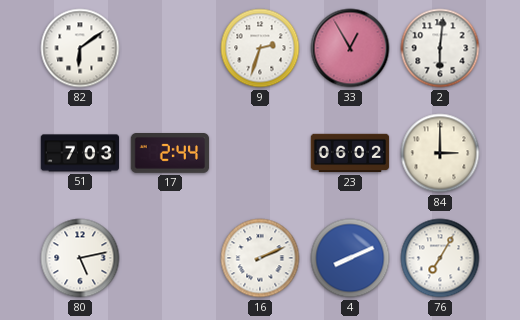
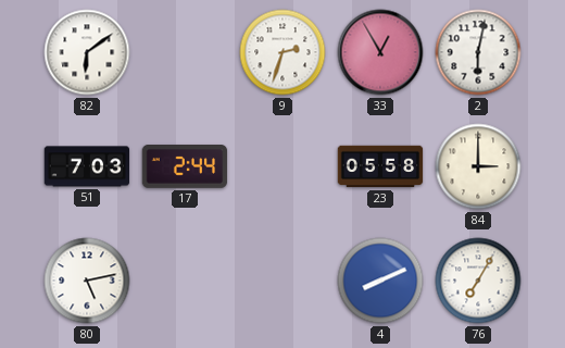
2: 6:01 -> 6:02 (478, 52)
23: 06:02 -> 05:58 (380, 166)
16: 2:11 -> none (260, 258)
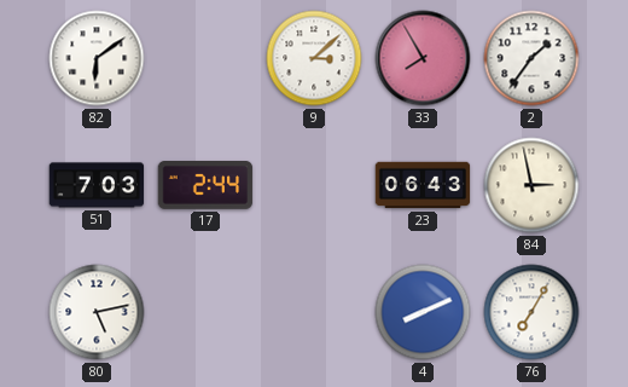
9: 2:33 -> 3:08 (314, 58)
33: 12:55 -> 7:55 (423, 58)
2: 6:02 -> 1:36 (531, 58)
23: 05:58 -> 06:43 (423, 185)
84: 3:00 -> 2:58 (531, 185)
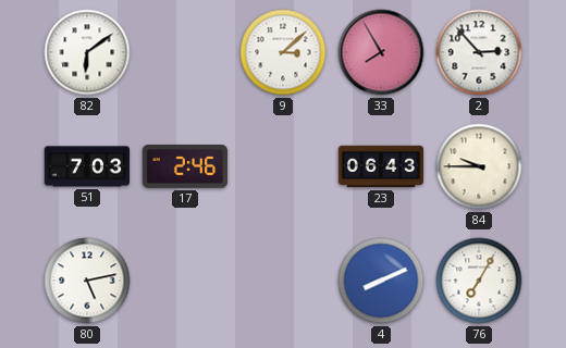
2: 1:36 -> 2:53 (479, 52)
17: 2:44 -> 2:46 (185, 167)
84: 2:58 -> 9:45 (479, 166)
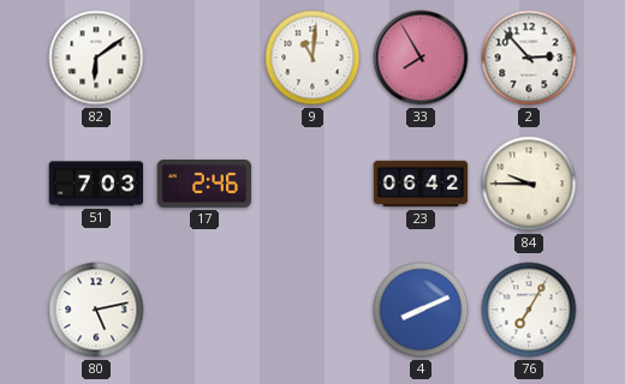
9: 3:08 -> 11:01 (312, 58)
23: 06:43 -> 06:42 (421, 184)
